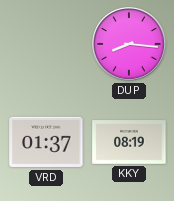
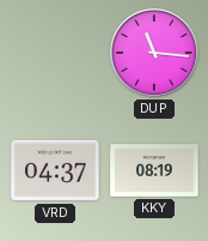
DUP: 8:16 -> 11:16 (155, 54)
VRD: 01:37 -> 04:37 (55, 170)
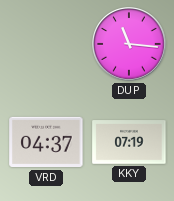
KKY: 08:19 -> 07:19 (129, 142)
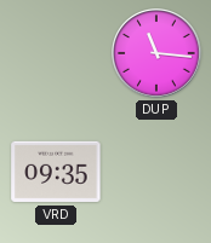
VRD: 04:37 -> 09:35 (56, 172)
KKY: 07:19 -> none (129, 142)
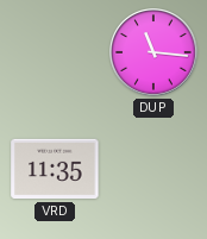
VRD: 09:35 -> 11:35 (55, 169)
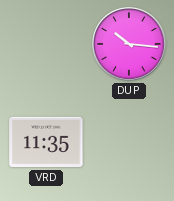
DUP: 11:16 -> 10:16 (130, 45)
